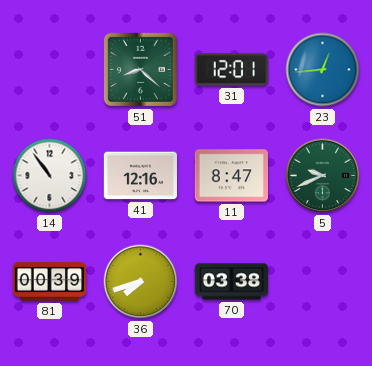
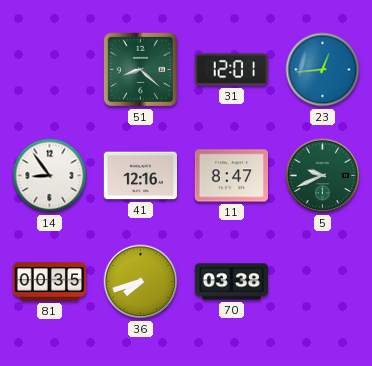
14: 10:54 -> 8:54 (50, 176)
81: 00:39 -> 00:35 (50, 282)
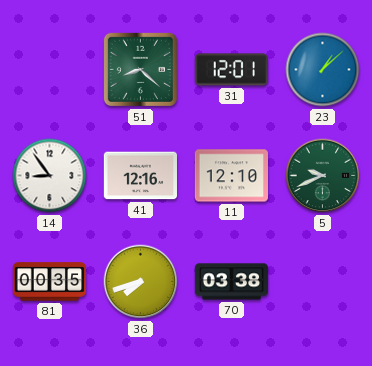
23: 12:44 -> 1:08 (323, 70)
11: 8:47 -> 12:10 (231, 176)
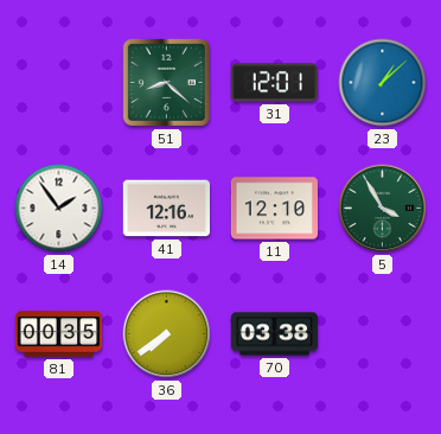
14: 8:54 -> 1:54 (59, 209)
5: 9:41 -> 3:55 (383, 209)
36: 7:42 -> 7:39 (167, 334)
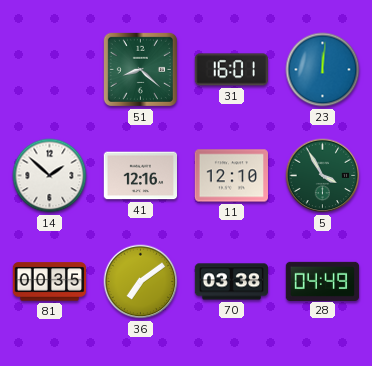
31: 12:01 -> 16:01 (231, 70)
23: 1:08 -> 12:01 (323, 70)
14: 1:54 -> 1:52 (50, 176)
36: 7:39 -> 7:09 (141, 282)
28: none -> 04:49 (323, 281)
